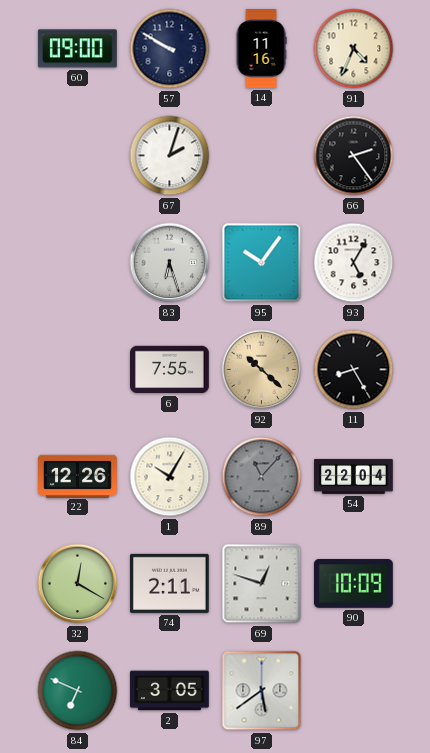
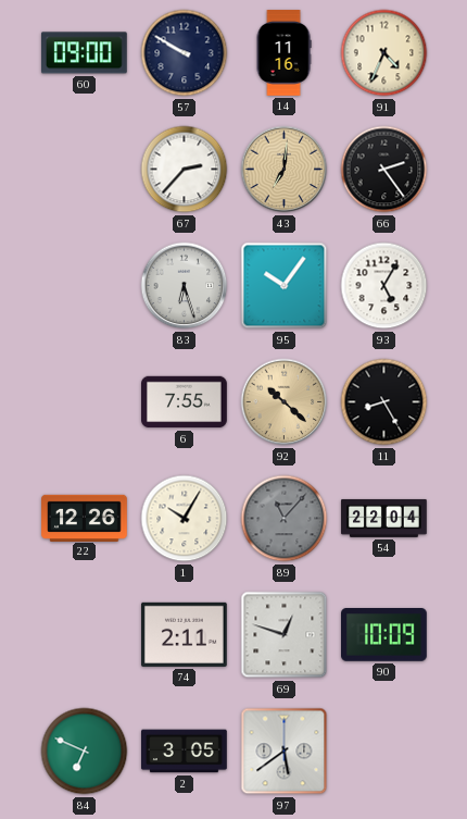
67: 2:03 -> 2:37 (185, 170)
43: none -> 7:01 (285, 170)
32: 12:20 -> none (78, 584)
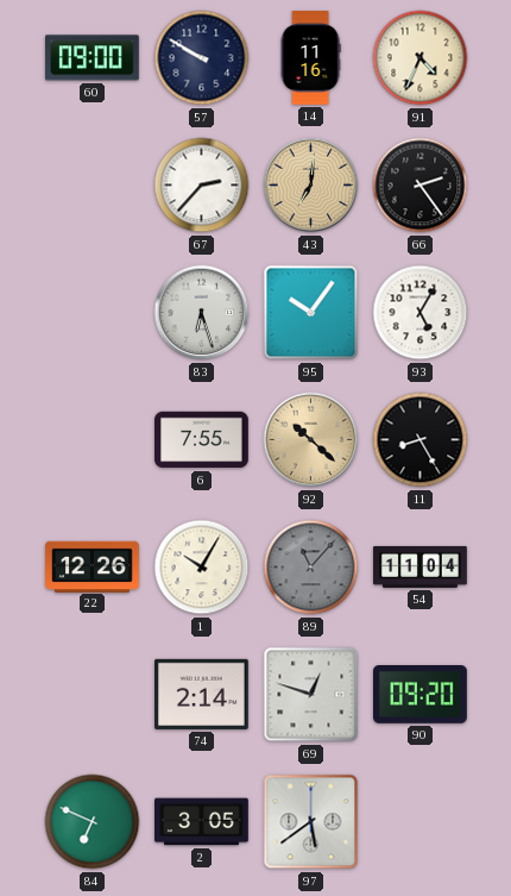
54: 22:04 -> 11:04 (421, 566)
74: 2:11 -> 2:14 (202, 694)
90: 10:09 -> 09:20 (421, 695)
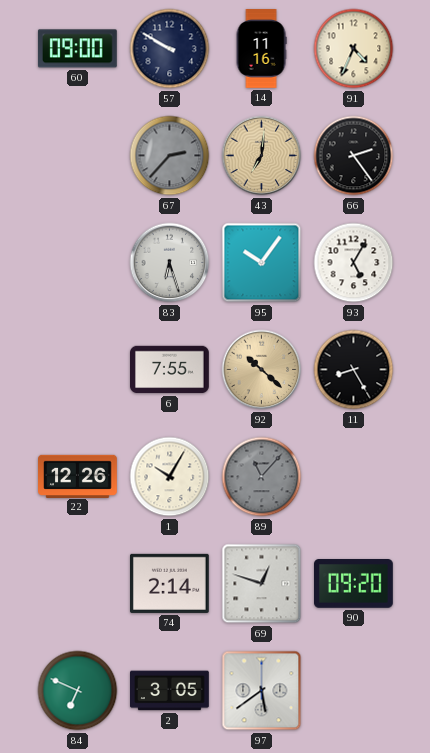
67 dial: white -> grey (170, 156)
54: 11:04 -> none (421, 566)
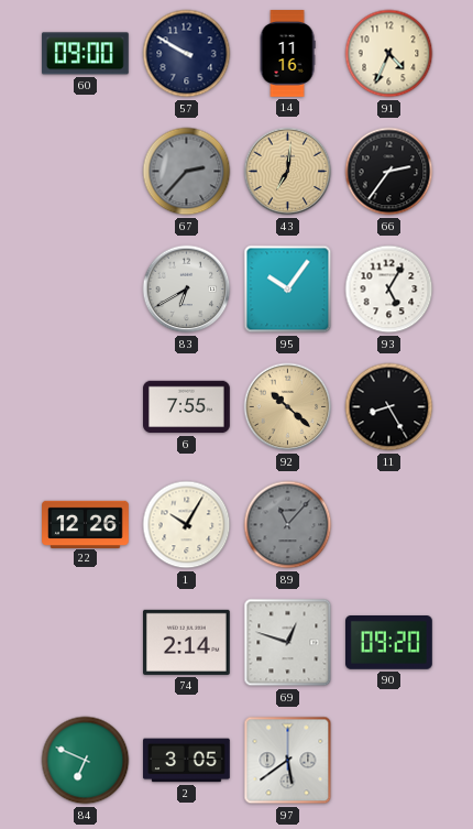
66: 2:24 -> 2:36 (389, 172)
83: 6:27 -> 6:40 (187, 290)
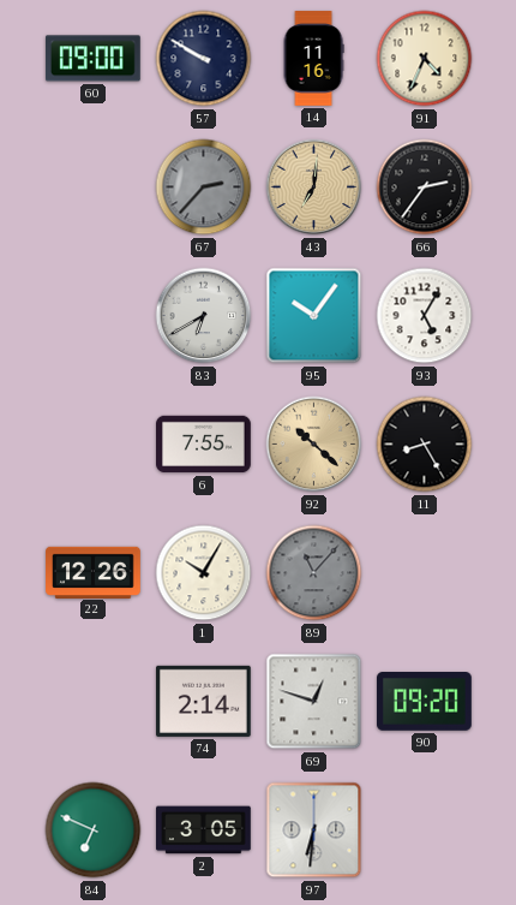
97: 5:39 -> 6:31 (314, 830)
